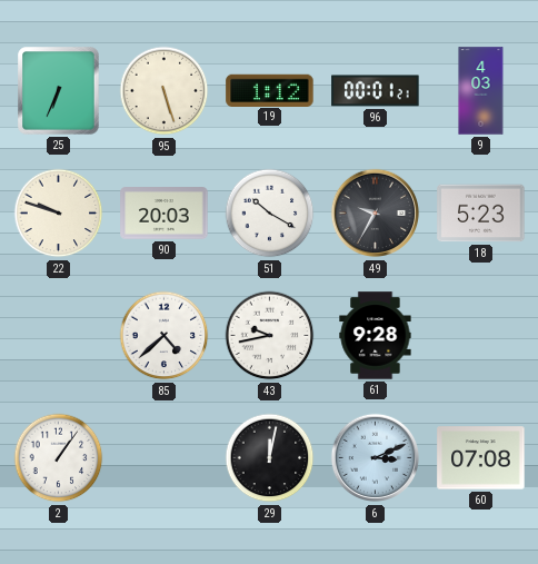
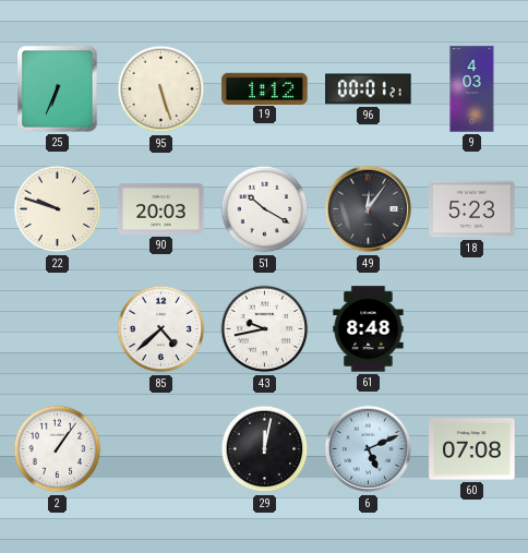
49: 9:35 -> 12:06 (369, 209)
61: 9:28 -> 8:48 (369, 329)
6: 3:11 -> 5:11 (369, 449)
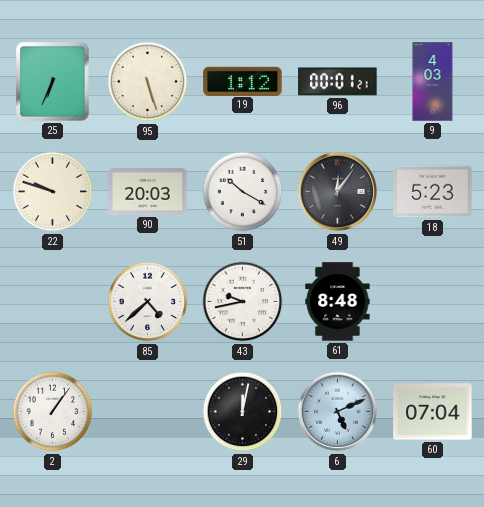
60: 07:08 -> 07:04 (433, 412)
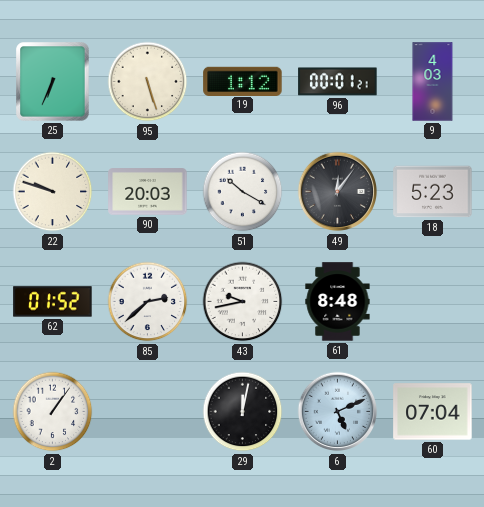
62: none -> 01:52 (53, 302)
85: 4:38 -> 2:38 (148, 302)
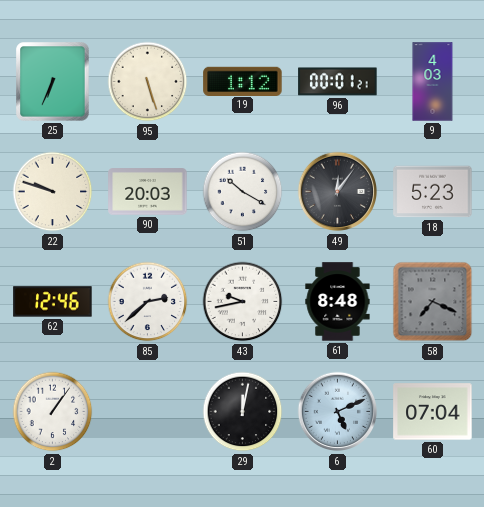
62: 01:52 -> 12:46 (53, 302)
58: none -> 7:19 (433, 302)
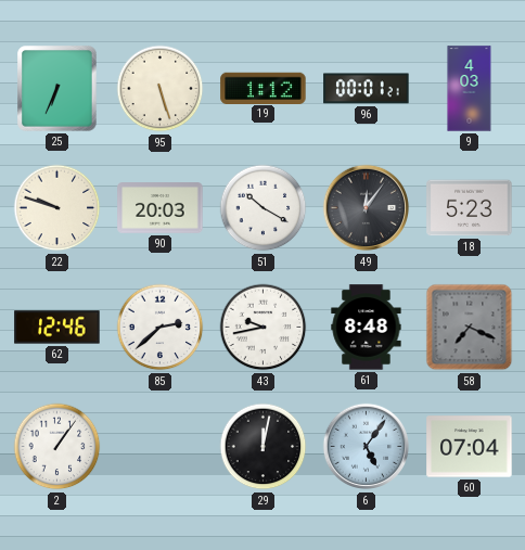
6: 5:11 -> 5:06 (367, 447)
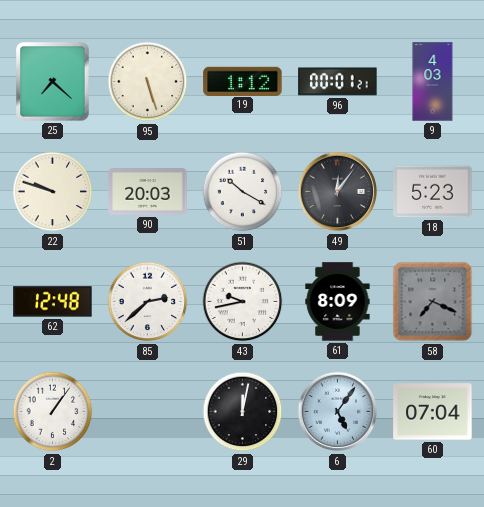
25: 6:34 -> 7:22 (53, 82)
62: 12:46 -> 12:48 (53, 302)
61: 8:48 -> 8:09 (338, 302)
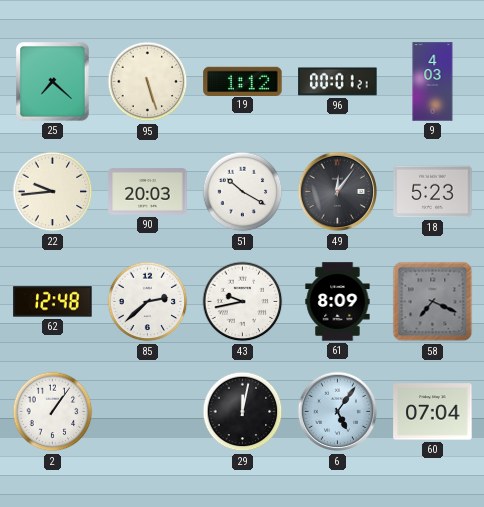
22: 9:48 -> 9:44 (53, 192)
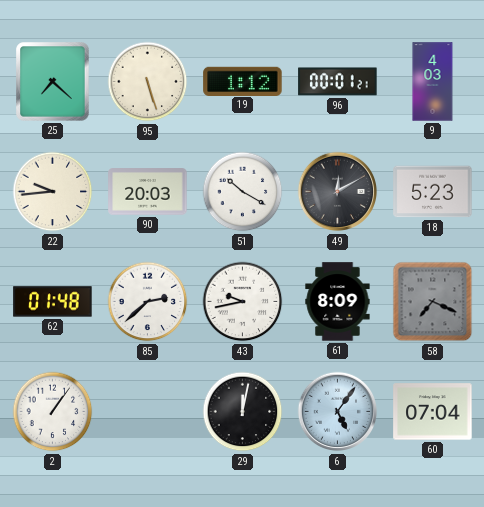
49: 12:06 -> 12:10 (338, 192)
62: 12:48 -> 01:48 (53, 302)
